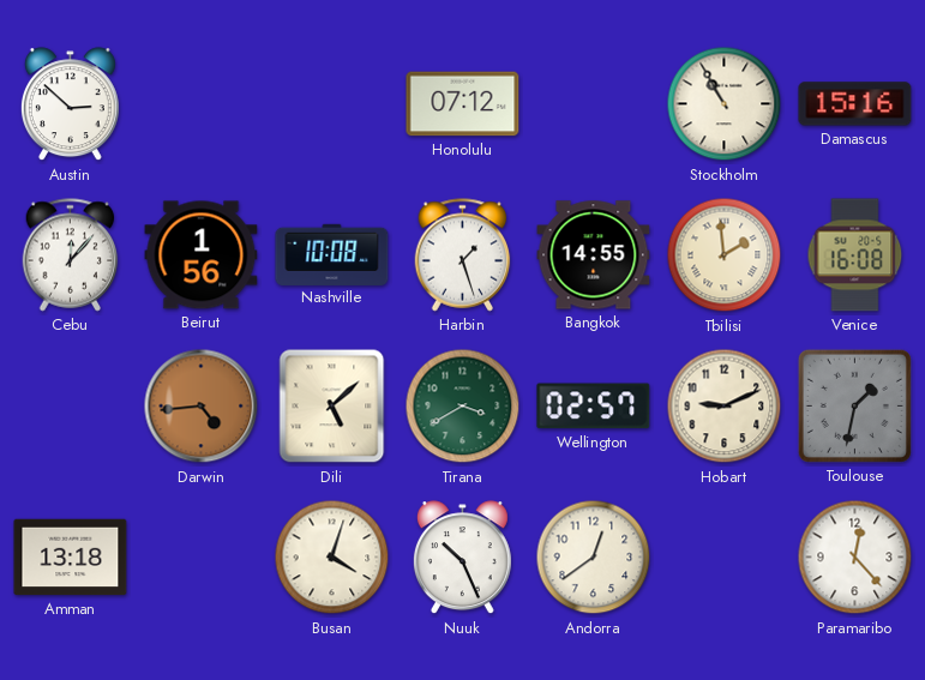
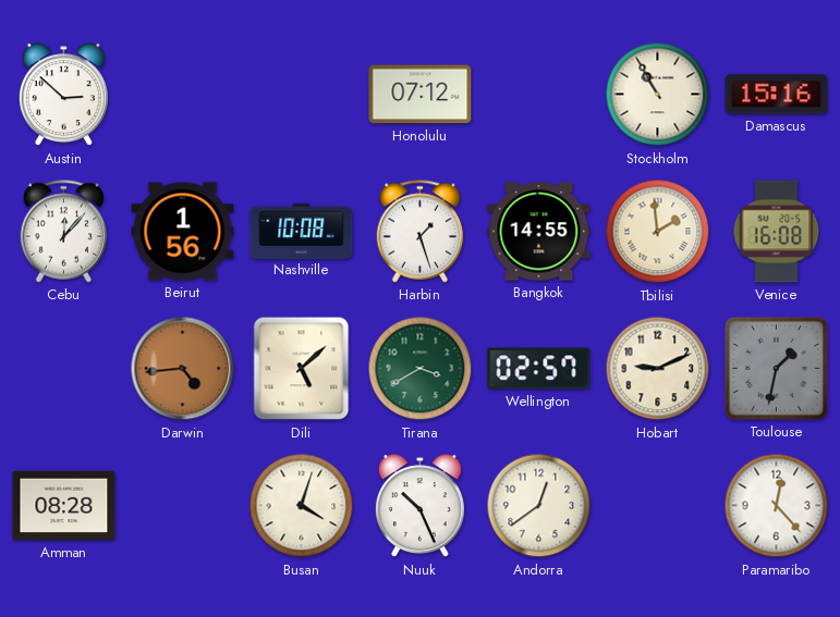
Amman: 13:18 -> 08:28 (64, 506)
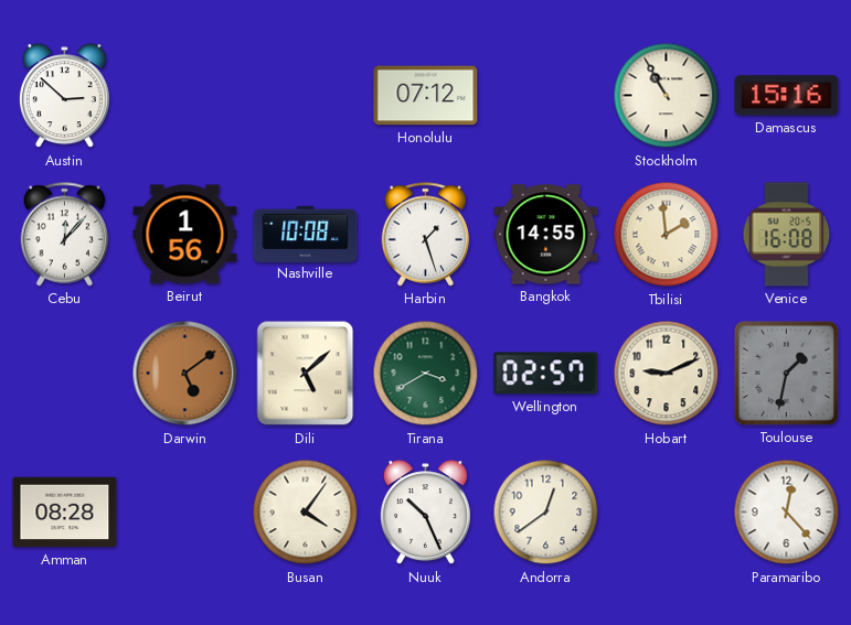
Darwin: 4:44 -> 5:09 (185, 374)
Busan: 4:03 -> 4:06 (306, 513)
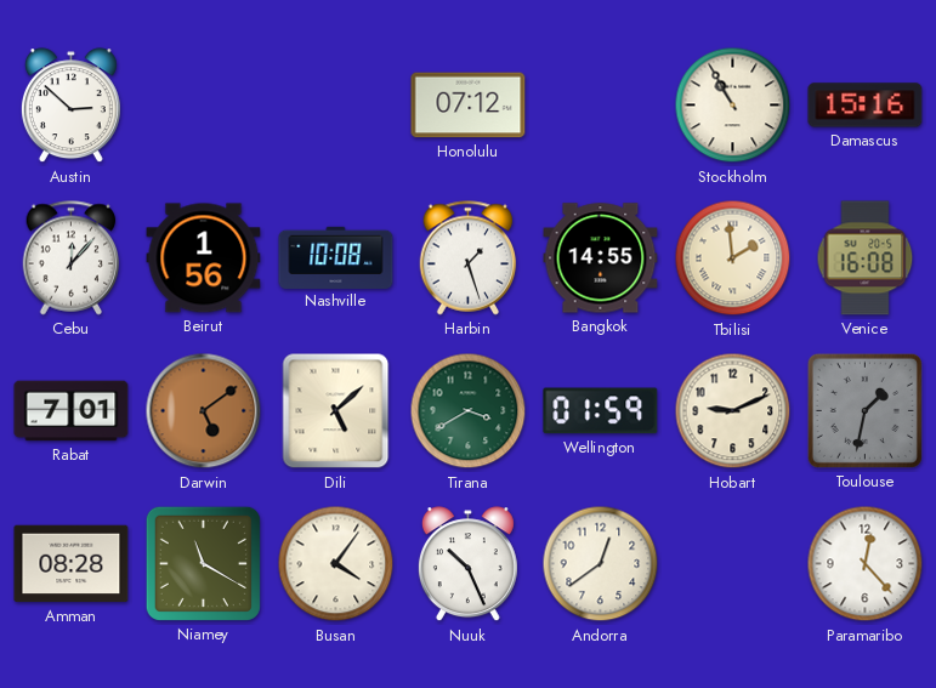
Rabat: none -> 7:01 (72, 411)
Wellington: 02:57 -> 01:59 (601, 411)
Niamey: none -> 11:20 (203, 563)
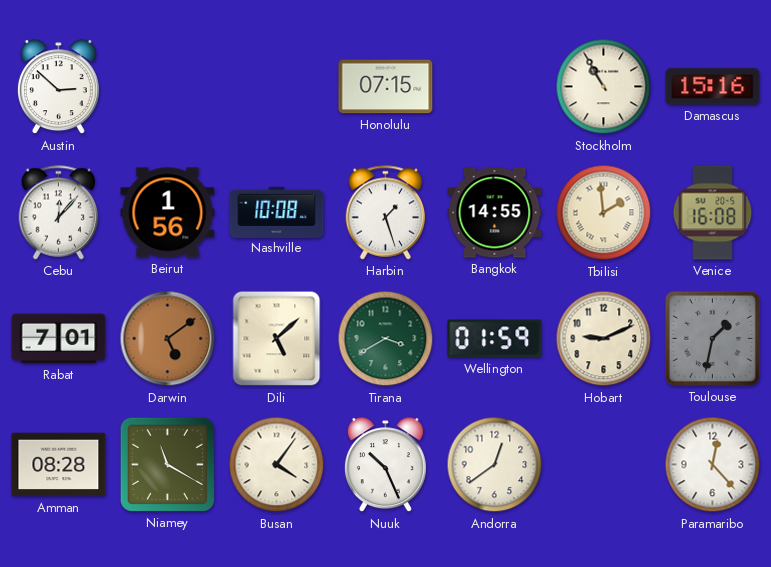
Honolulu: 07:12 -> 07:15 (386, 87)
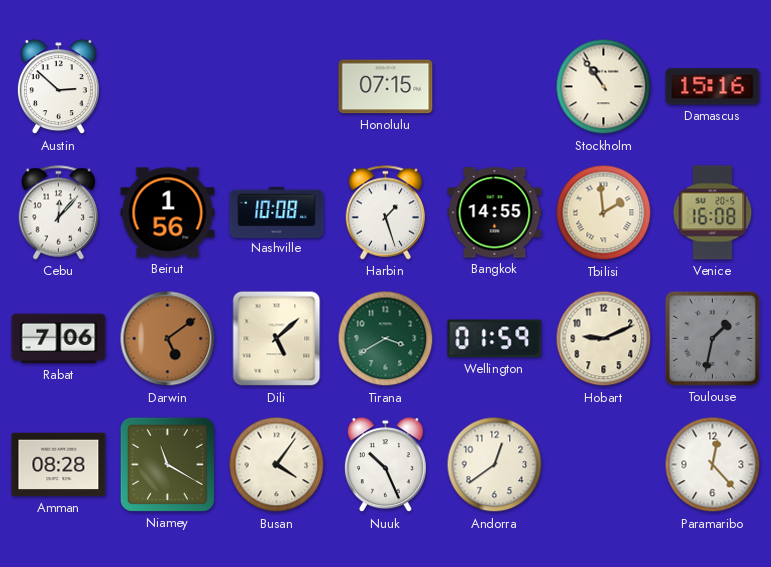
Stockholm: 10:55 -> 10:54 (604, 87)
Rabat: 7:01 -> 7:06 (59, 339)
